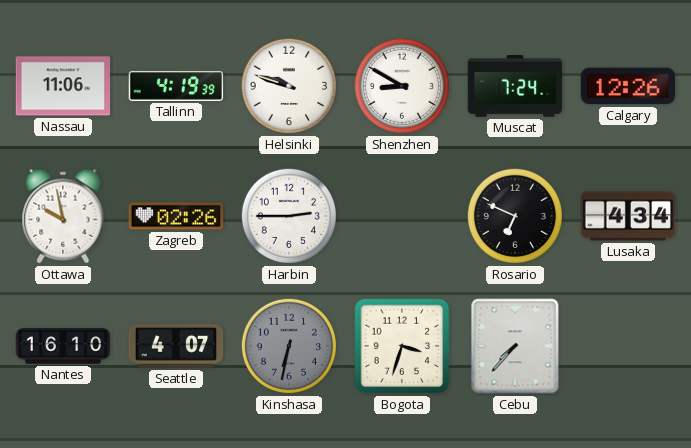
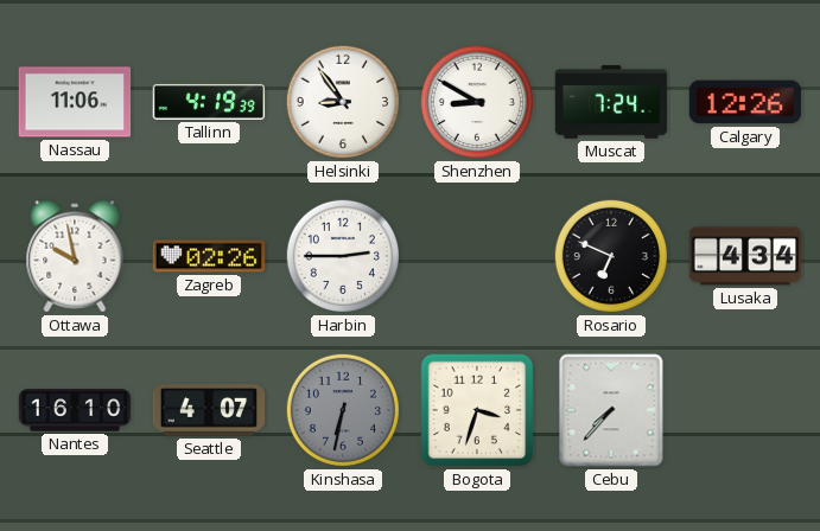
Helsinki: 9:48 -> 8:54 (343, 102)
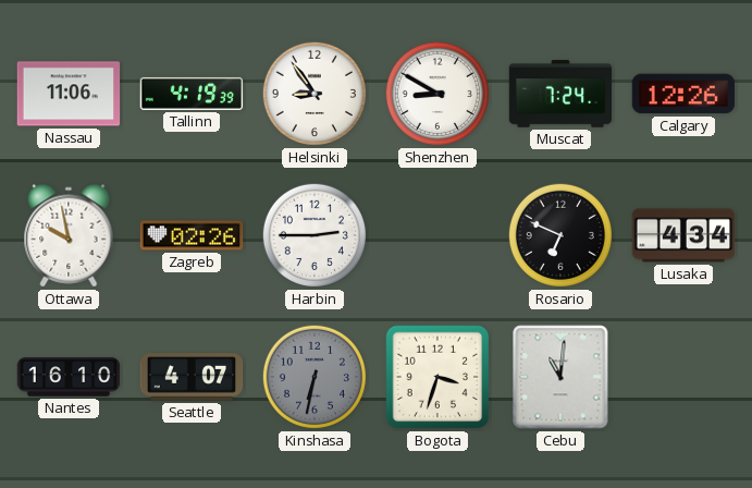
Cebu: 7:37 -> 11:01 (560, 377)
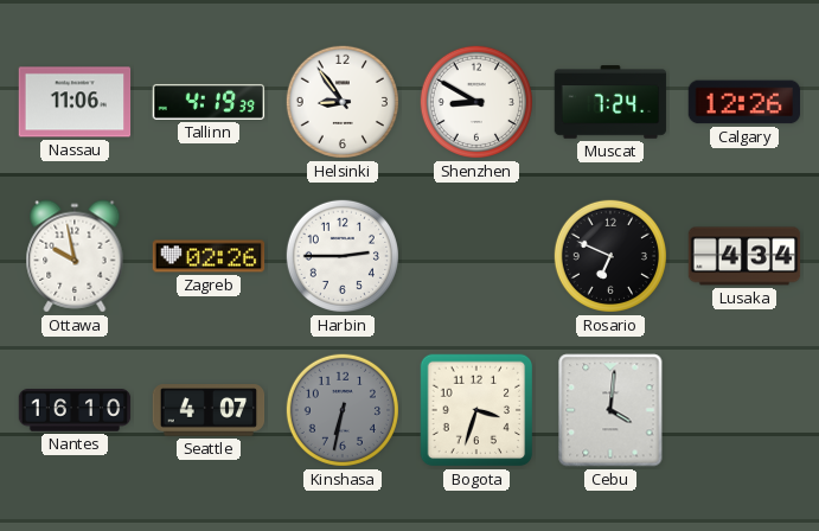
Cebu: 11:01 -> 4:01 (610, 410)
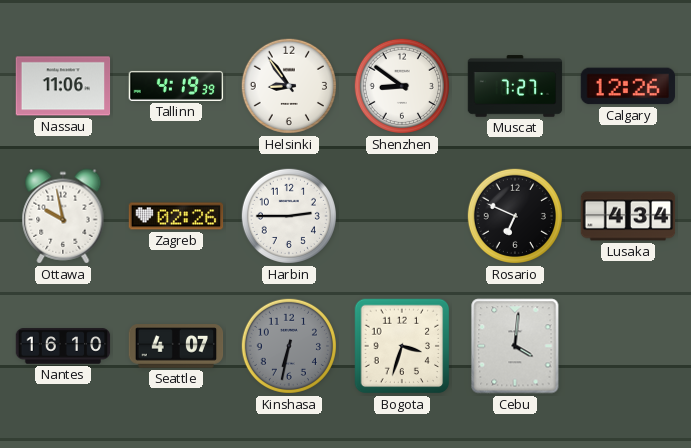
Shenzhen: 8:50 -> 8:51 (402, 86)
Muscat: 7:24 -> 7:27 (515, 86)
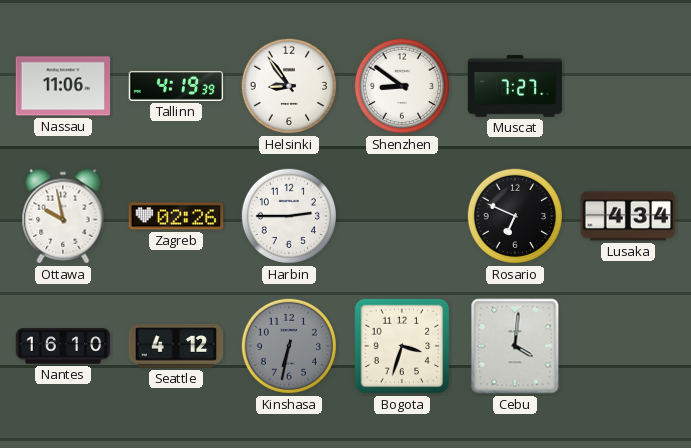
Calgary: 12:26 -> none (628, 86)
Seattle: 4:07 -> 4:12 (176, 346)
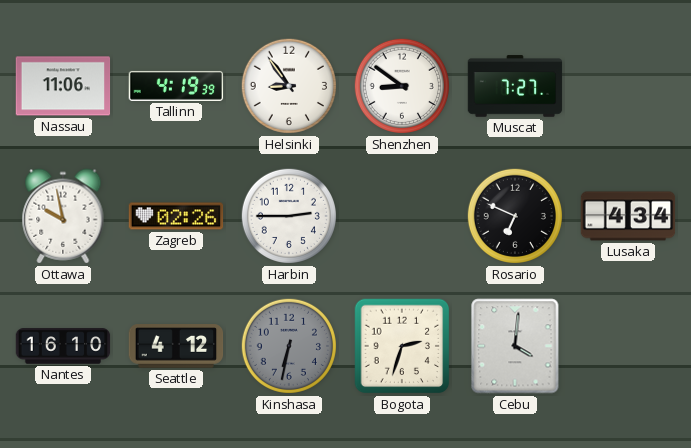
Bogota: 3:33 -> 2:33 (402, 346)
